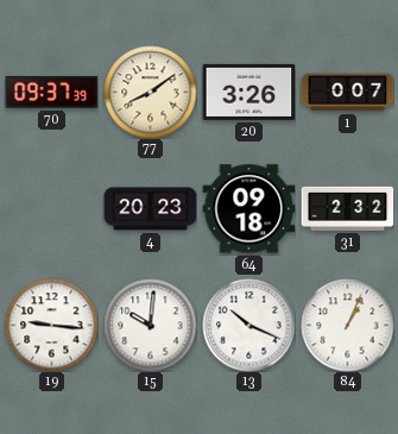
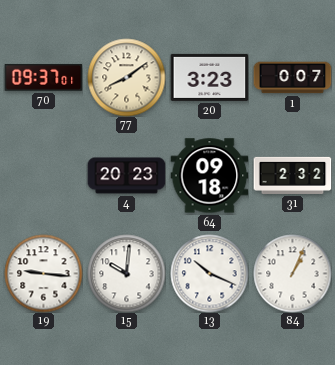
70: 09:37:39 -> 09:37:01 (43, 78)
20: 3:26 -> 3:23 (209, 77)
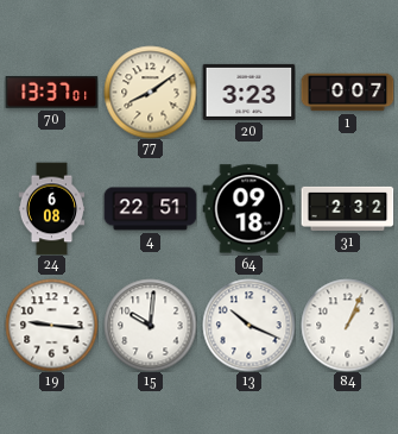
70: 09:37 -> 13:37 (51, 93)
24: none -> 6:08 (52, 208)
4: 20:23 -> 22:51 (150, 209)
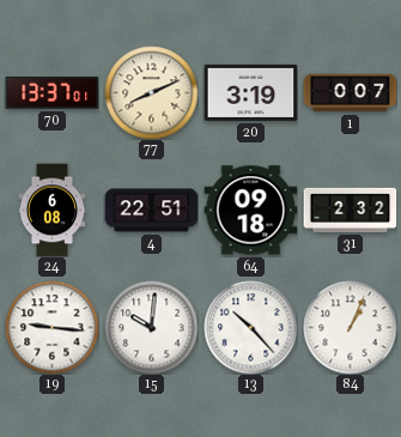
77: 8:09 -> 8:11 (151, 92)
20: 3:23 -> 3:19 (250, 92)
13: 10:19 -> 10:23 (250, 327)
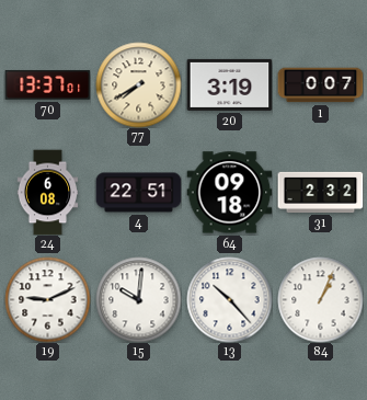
77: 8:11 -> 7:40 (138, 84)
19: 9:16 -> 9:11 (47, 299)
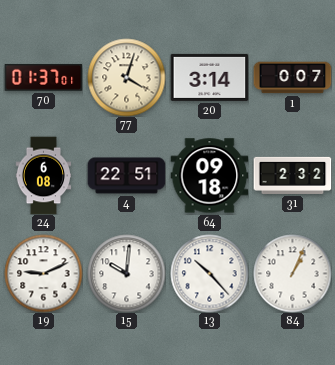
70: 13:37 -> 01:37 (43, 78)
77: 7:40 -> 4:03 (126, 77)
20: 3:19 -> 3:14 (209, 77)
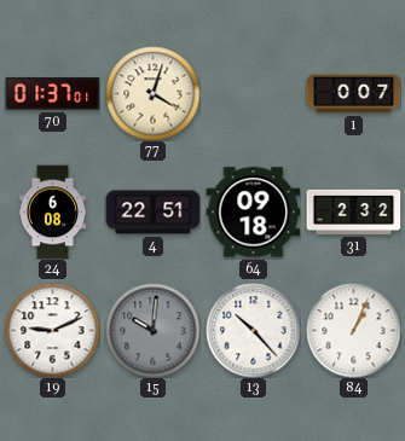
20: 3:14 -> none (209, 77)
15 dial: white -> grey (152, 330)
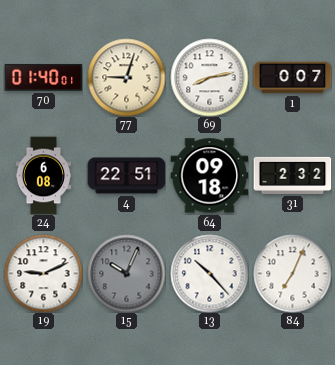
70: 01:37 -> 01:40 (43, 78)
77: 4:03 -> 9:03 (126, 77)
69: none -> 8:13 (209, 77)
15: 10:01 -> 10:04 (126, 273)
84: 1:04 -> 7:04 (292, 273)
